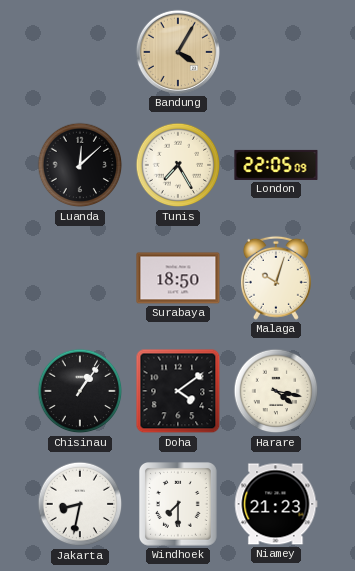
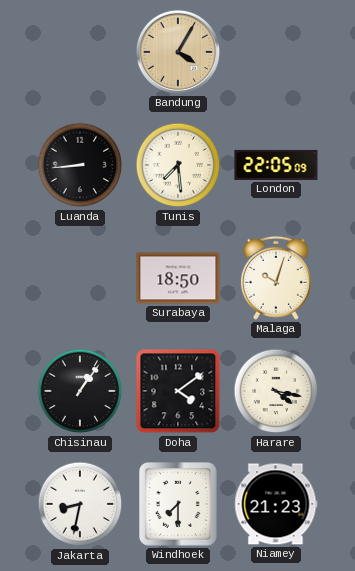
Luanda: 12:08 -> 8:44 (80, 165)
Tunis: 7:25 -> 7:29 (178, 165)
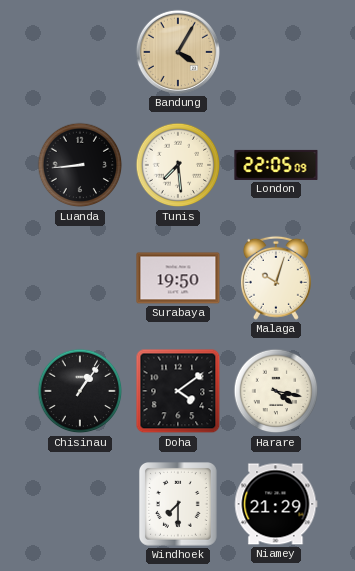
Surabaya: 18:50 -> 19:50 (178, 278)
Jakarta: 8:32 -> none (80, 504)
Niamey: 21:23 -> 21:29 (276, 504)
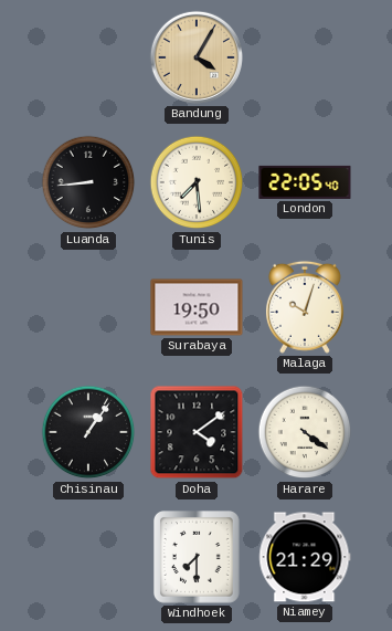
London: 22:05:09 -> 22:05:40 (305, 182)
Harare: 4:17 -> 4:21 (305, 432)
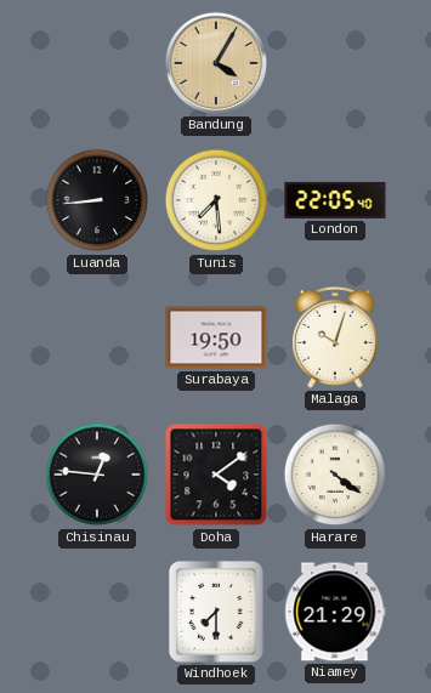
Chisinau: 1:06 -> 12:46 (97, 475)
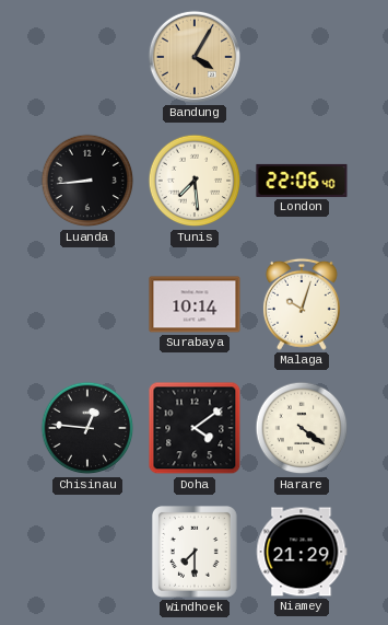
London: 22:05 -> 22:06 (302, 181)
Surabaya: 19:50 -> 10:14 (195, 304)
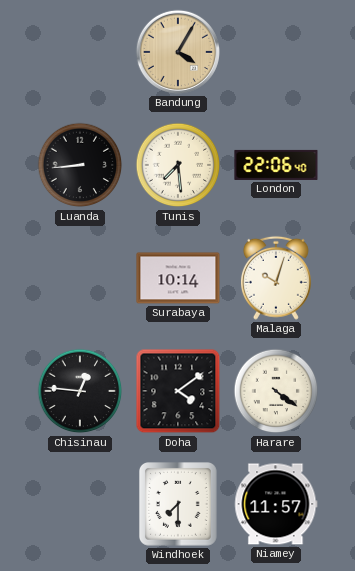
Niamey: 21:29 -> 11:57 (276, 504)
